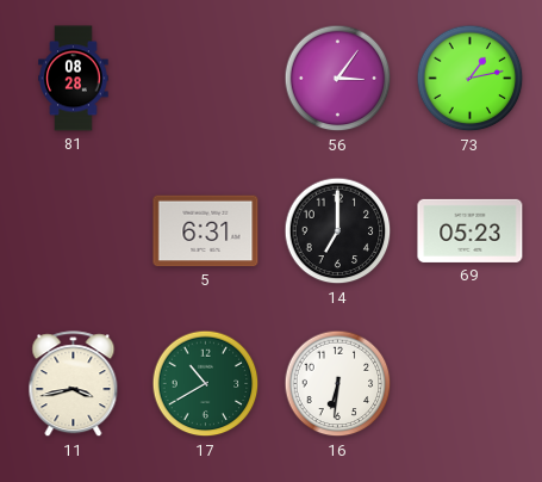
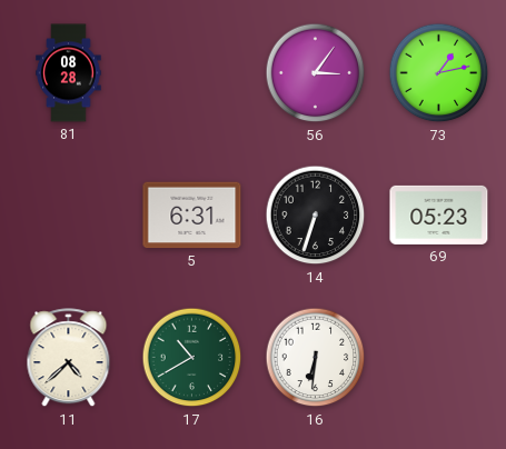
14: 7:00 -> 6:33 (316, 216)
11: 3:43 -> 4:38 (69, 358)
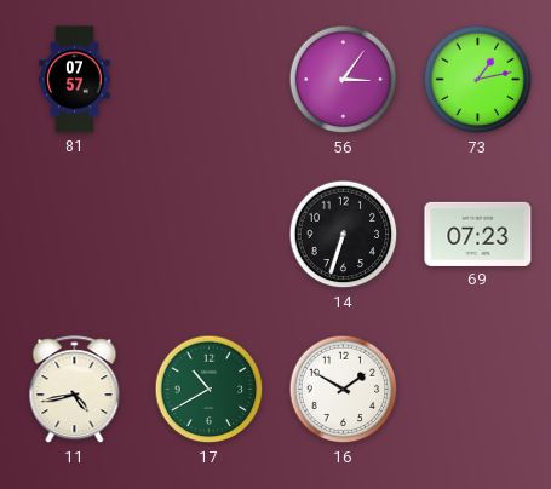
81: 08:28 -> 07:57 (75, 80)
5: 6:31 -> none (192, 216)
69: 05:23 -> 07:23 (478, 234)
11: 4:38 -> 4:43 (75, 390)
16: 6:31 -> 1:50 (344, 390)
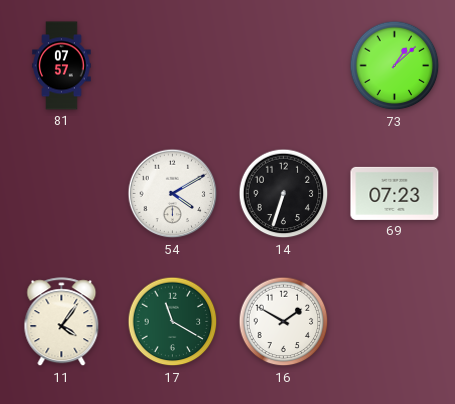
56: 3:06 -> none (344, 80)
73: 1:13 -> 1:08 (395, 66)
54: none -> 4:10 (173, 194)
11: 4:43 -> 4:06 (62, 322)
17: 10:40 -> 11:20 (173, 322)
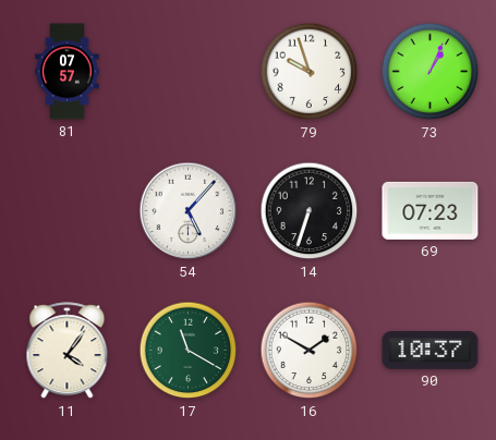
79: none -> 9:57 (310, 72)
73: 1:08 -> 1:04 (431, 72)
54: 4:10 -> 5:07 (189, 211)
90: none -> 10:37 (431, 351)
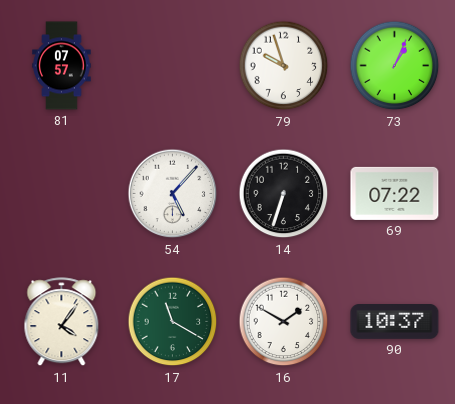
69: 07:23 -> 07:22 (395, 193)
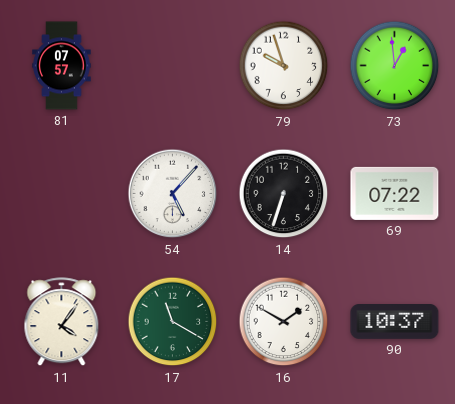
73: 1:04 -> 12:59 (395, 66)
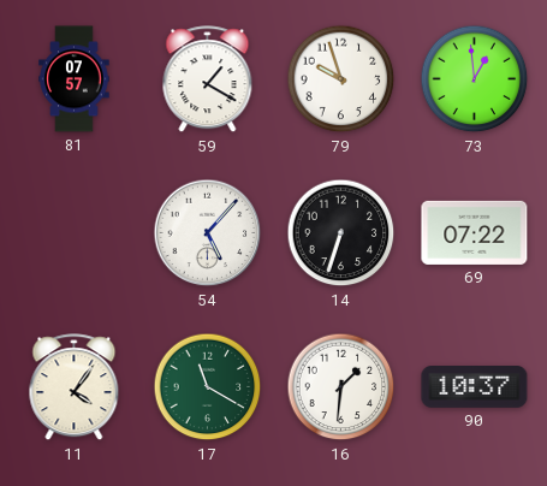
59: none -> 1:20 (208, 79)
16: 1:50 -> 1:31 (341, 387)
